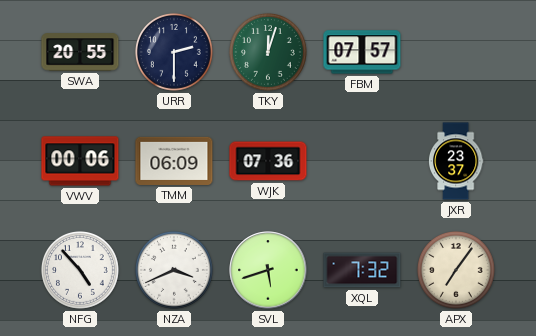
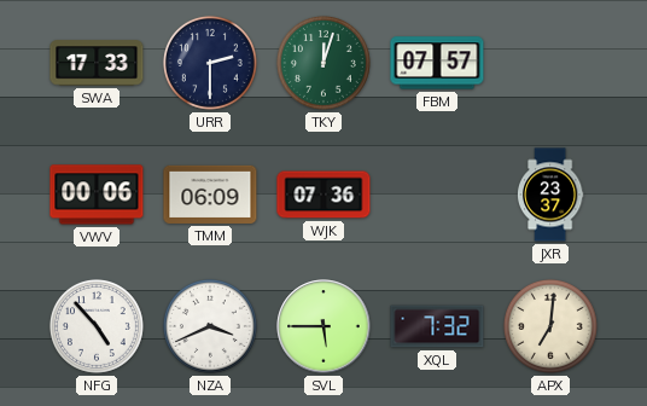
SWA: 20:55 -> 17:33 (97, 63)
SVL: 5:42 -> 5:45 (323, 326)
APX: 7:06 -> 7:01 (550, 326)
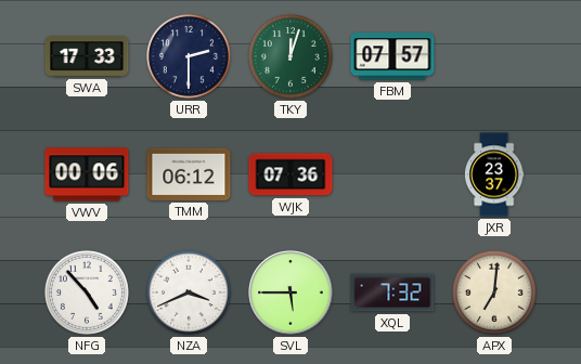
TMM: 06:09 -> 06:12 (189, 174)
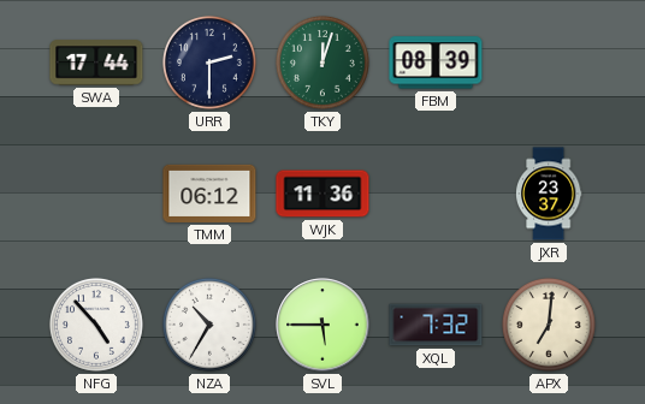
SWA: 17:33 -> 17:44 (96, 63)
FBM: 07:57 -> 08:39 (436, 63)
VWV: 00:06 -> none (87, 174)
WJK: 07:36 -> 11:36 (322, 194)
NZA: 3:41 -> 10:35 (209, 325)
